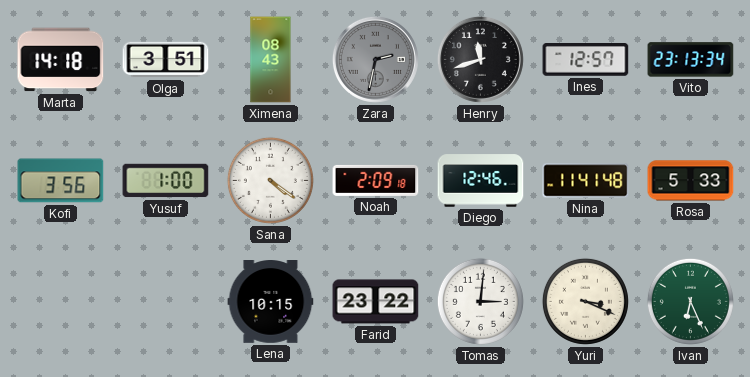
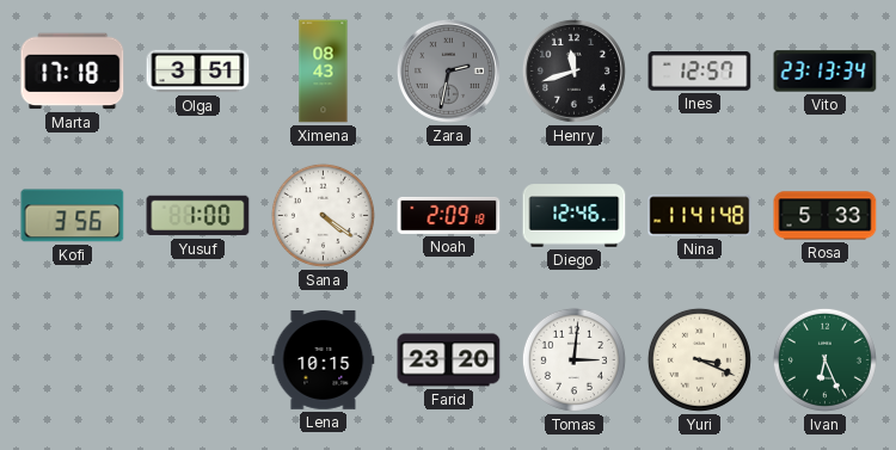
Marta: 14:18 -> 17:18 (73, 72)
Farid: 23:22 -> 23:20 (449, 360)
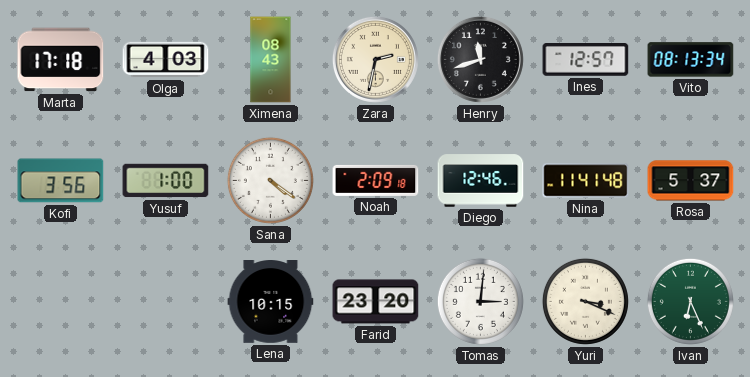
Olga: 3:51 -> 4:03 (166, 60)
Zara dial: grey -> cream (375, 59)
Vito: 23:13 -> 08:13 (691, 60)
Rosa: 5:33 -> 5:37 (691, 181)
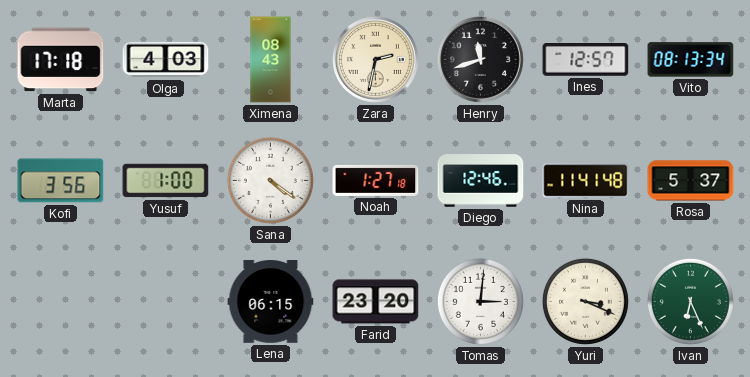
Noah: 2:09 -> 1:27 (376, 180)
Lena: 10:15 -> 06:15 (271, 302)
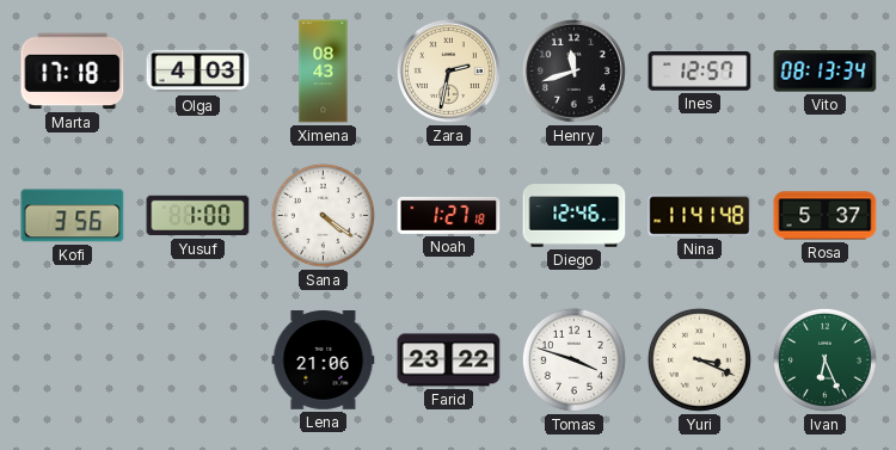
Lena: 06:15 -> 21:06 (324, 360)
Farid: 23:20 -> 23:22 (449, 360)
Tomas: 3:01 -> 3:48 (573, 359)
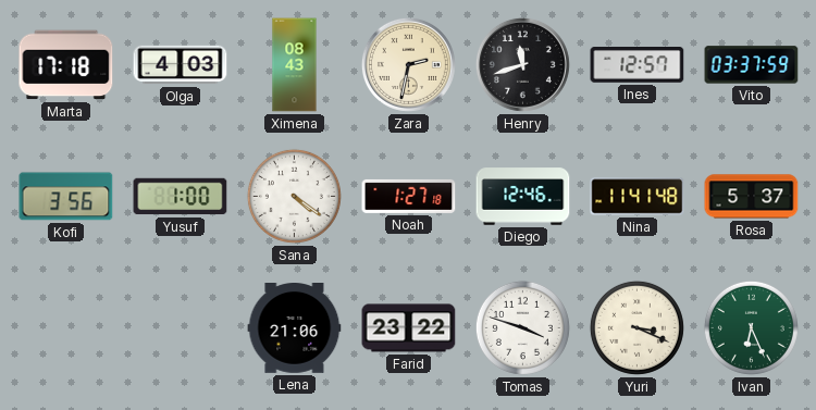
Vito: 08:13 -> 03:37 (752, 65)
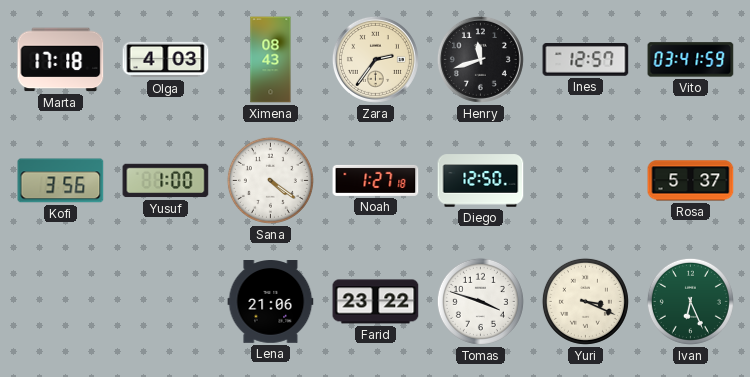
Zara: 2:32 -> 2:36 (375, 59)
Vito: 03:37 -> 03:41 (691, 60)
Diego: 12:46 -> 12:50 (481, 181)
Nina: 11:41 -> none (638, 197)
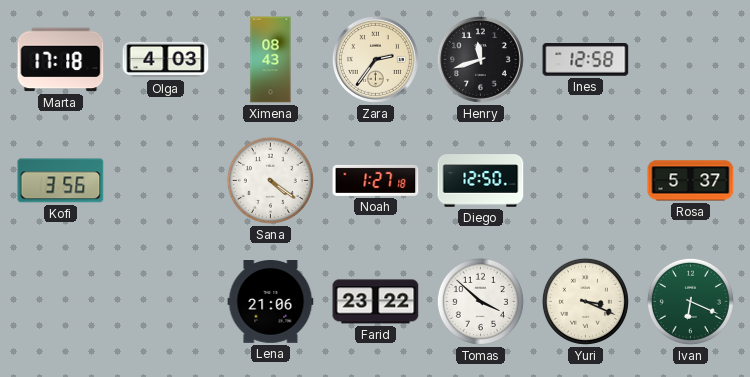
Ines: 12:57 -> 12:58 (586, 60)
Vito: 03:41 -> none (691, 60)
Yusuf: 1:00 -> none (166, 181)
Tomas: 3:48 -> 3:52 (480, 301)
Ivan: 6:26 -> 6:19 (690, 301)
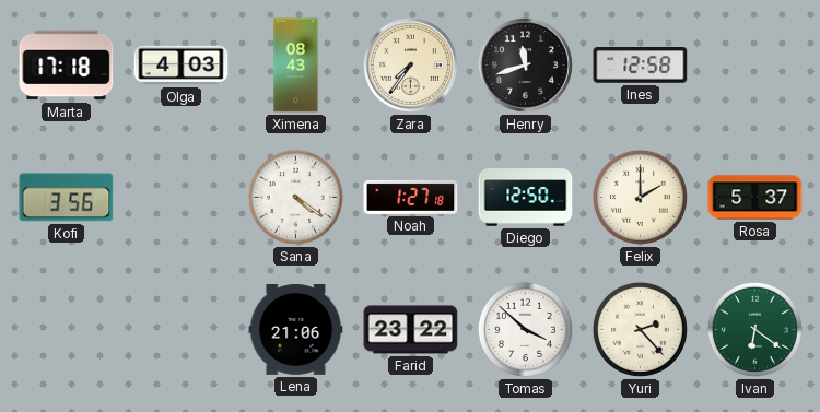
Zara: 2:36 -> 7:36 (410, 64)
Felix: none -> 2:00 (640, 197)
Yuri: 3:19 -> 2:23 (640, 329)
Ivan: 6:19 -> 6:21 (754, 329)
